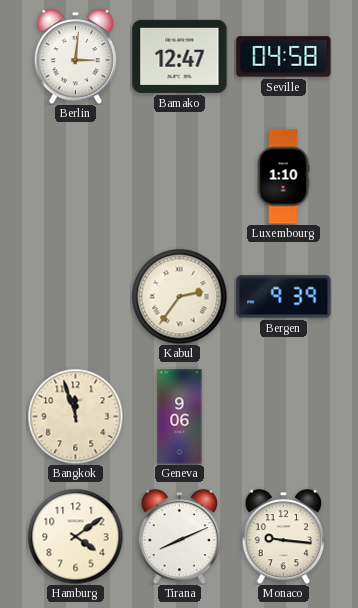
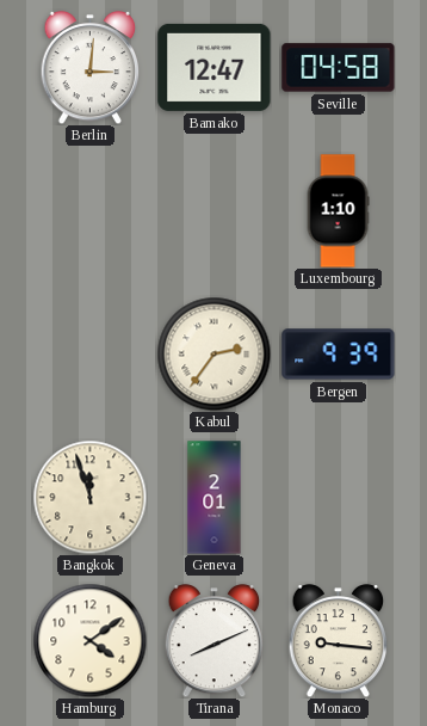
Geneva: 9:06 -> 2:01 (215, 498)
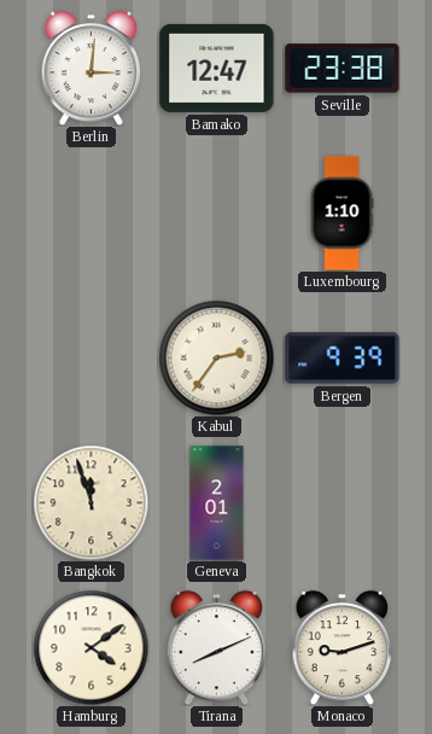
Seville: 04:58 -> 23:38 (343, 69)
Monaco: 9:16 -> 9:12 (343, 647)
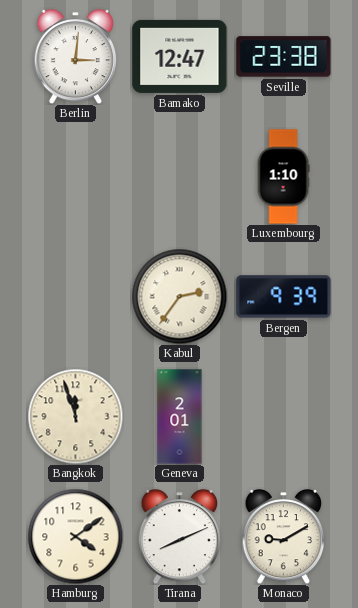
Monaco: 9:12 -> 9:10 (284, 536)
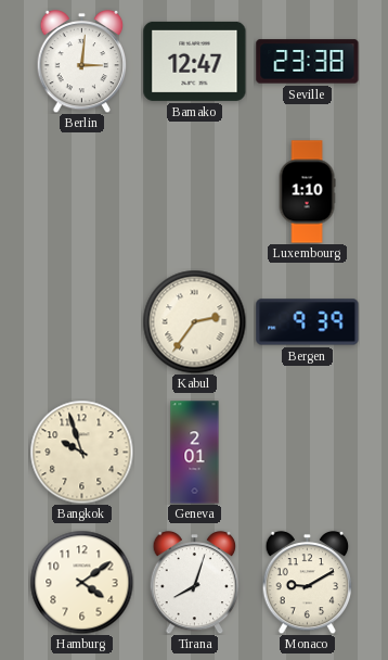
Bangkok: 11:57 -> 9:57 (81, 452)
Tirana: 8:11 -> 8:03 (195, 582)
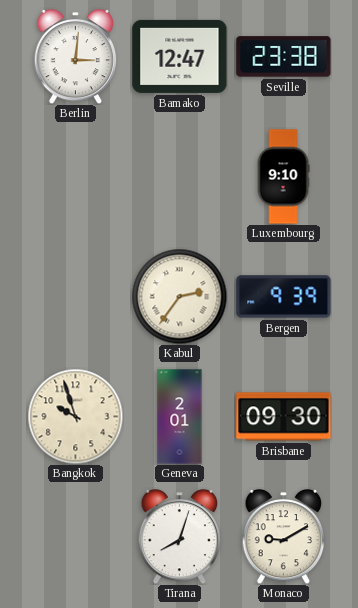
Luxembourg: 1:10 -> 9:10 (283, 177)
Brisbane: none -> 09:30 (284, 417)
Hamburg: 4:09 -> none (81, 582)
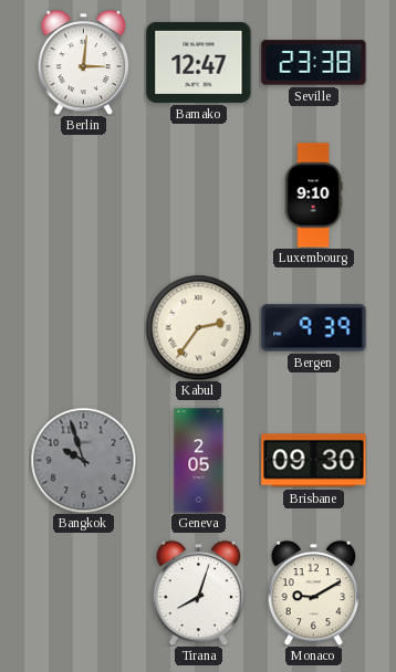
Bangkok dial: cream -> grey (83, 460)
Geneva: 2:01 -> 2:05 (199, 461)
